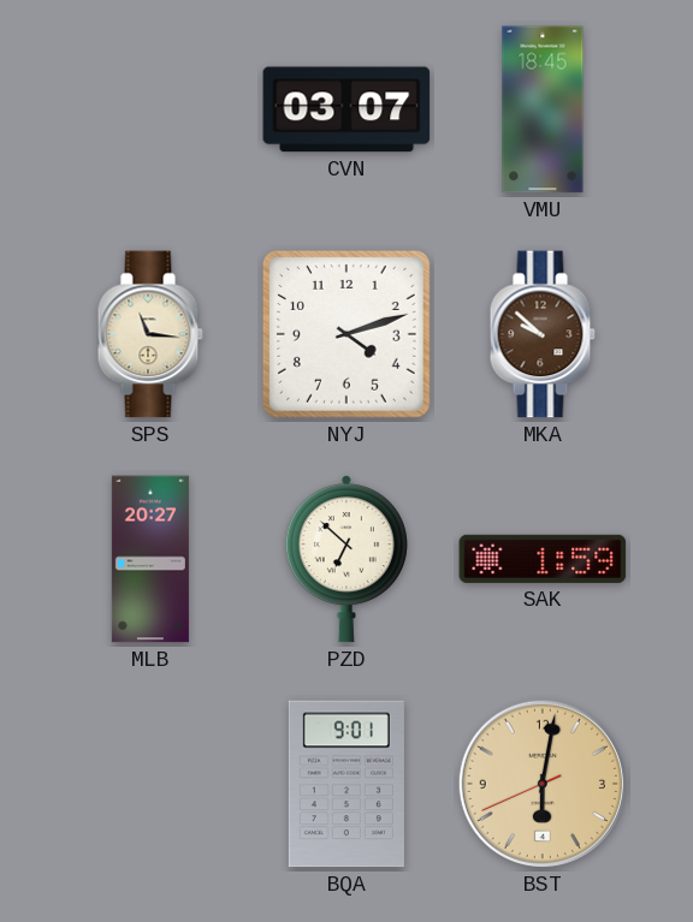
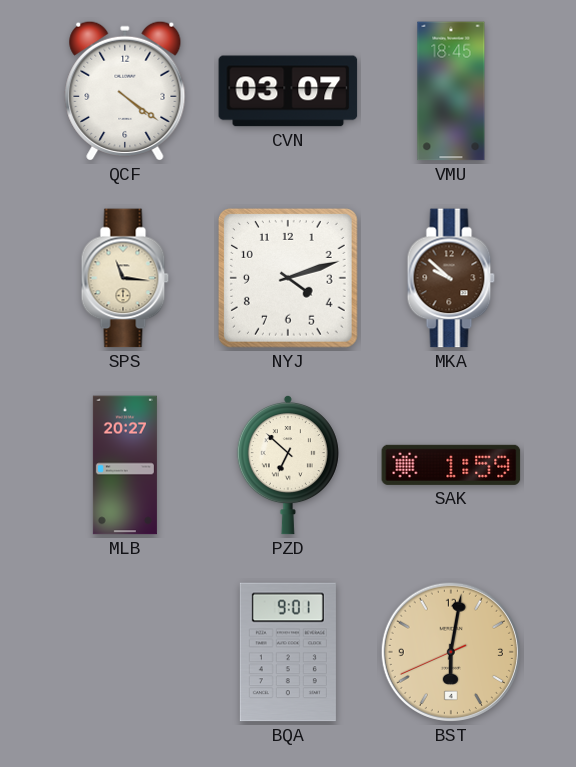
QCF: none -> 4:21 (125, 91)
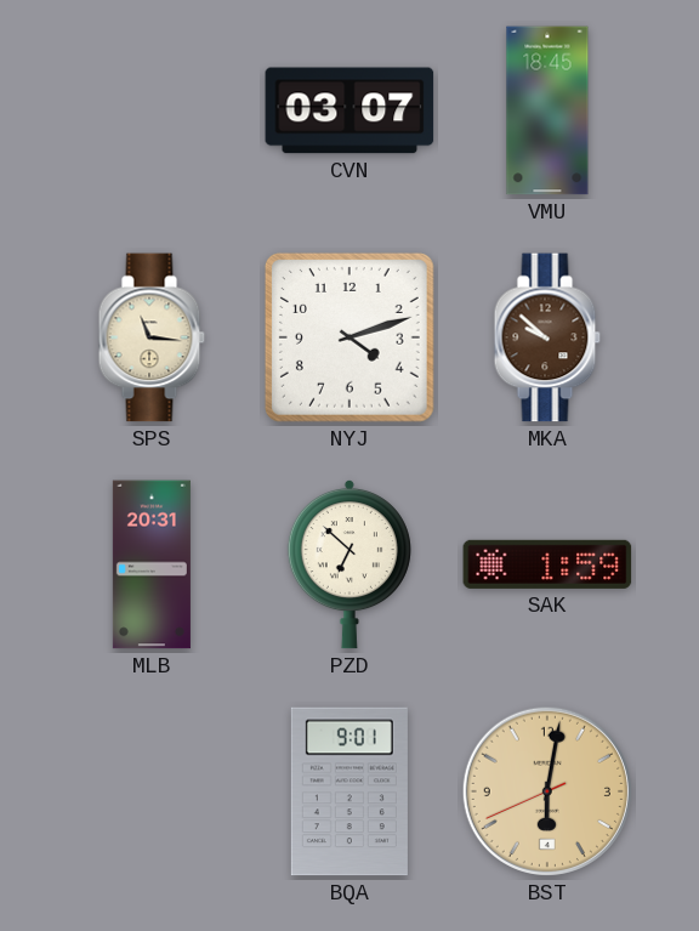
QCF: 4:21 -> none (125, 91)
MLB: 20:27 -> 20:31 (152, 564)
